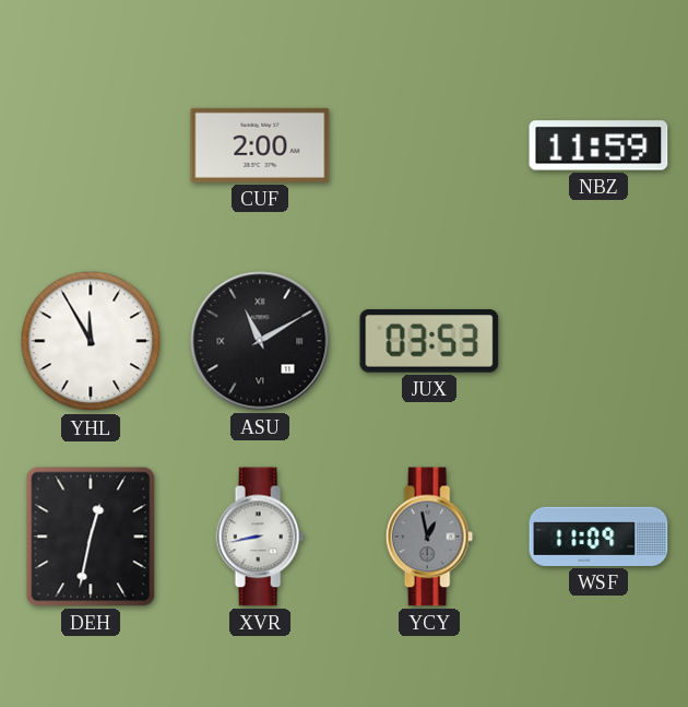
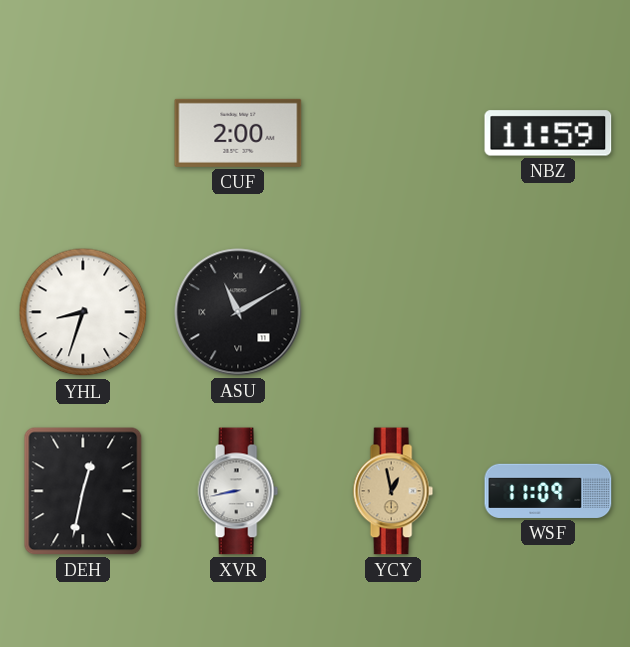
YHL: 11:55 -> 8:33 (83, 312)
JUX: 03:53 -> none (429, 341)
YCY dial: grey -> champagne (393, 491)
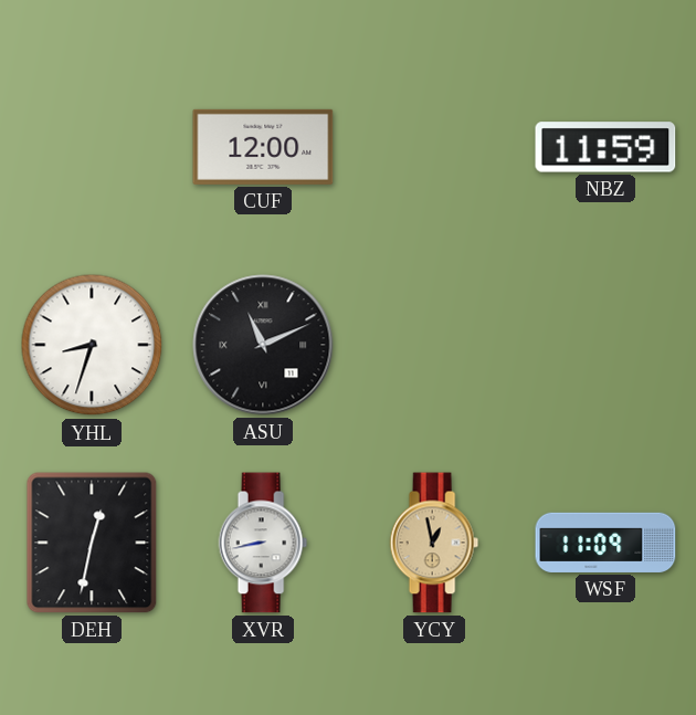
CUF: 2:00 -> 12:00 (263, 147)
ASU: 11:10 -> 11:11 (263, 345)
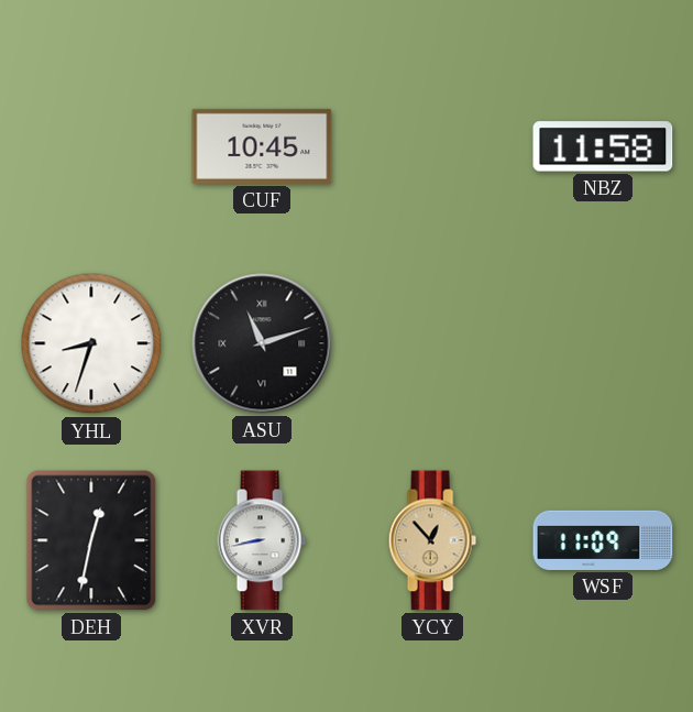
CUF: 12:00 -> 10:45 (262, 146)
NBZ: 11:59 -> 11:58 (603, 146)
ASU: 11:11 -> 11:12 (262, 343)
YCY: 12:58 -> 12:53 (432, 540)
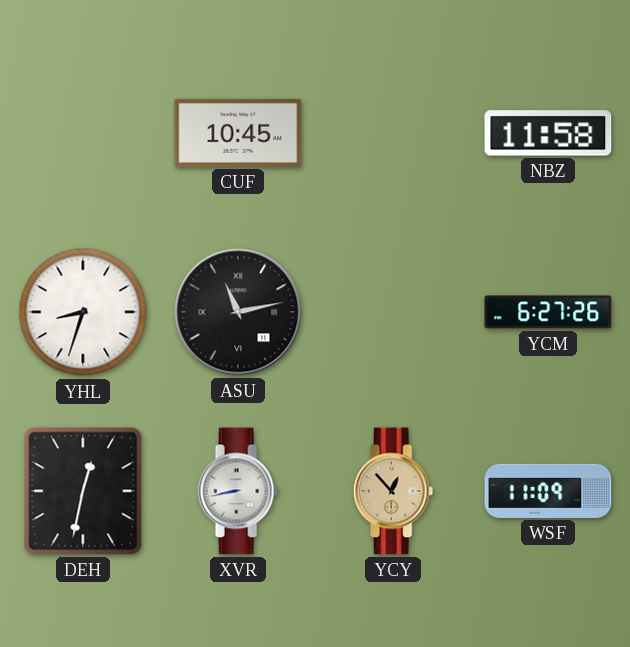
ASU: 11:12 -> 11:13 (238, 312)
YCM: none -> 6:27 (548, 312)
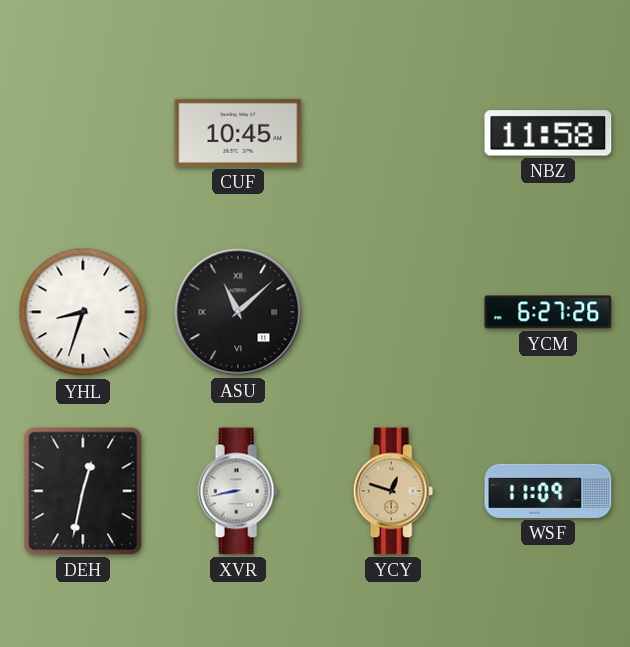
ASU: 11:13 -> 11:08 (238, 312)
YCY: 12:53 -> 12:48 (393, 491)
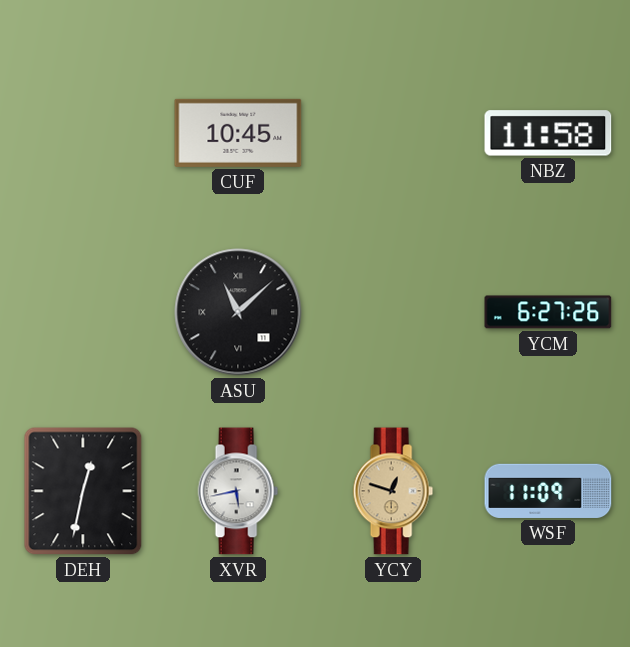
YHL: 8:33 -> none (83, 312)
XVR: 8:43 -> 5:43 (238, 491)
